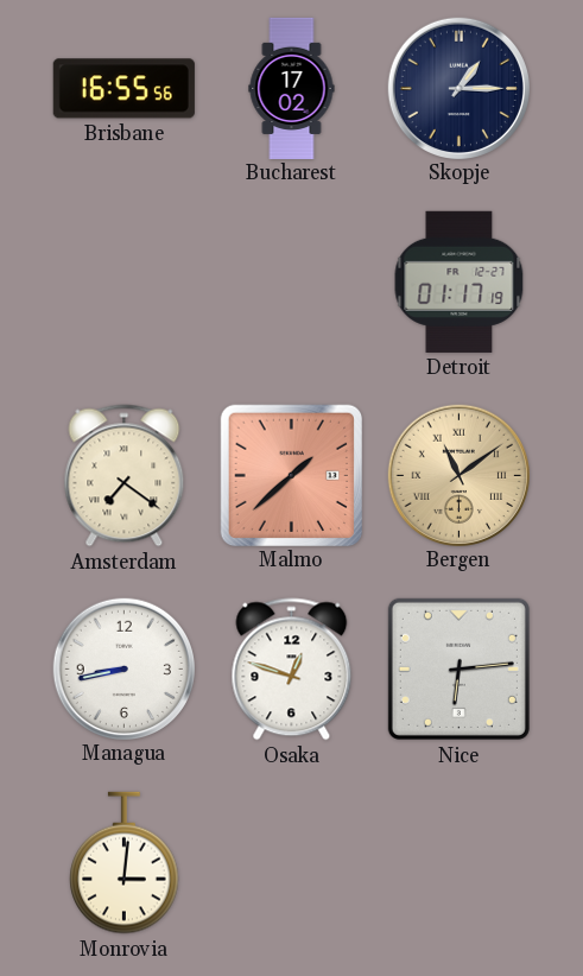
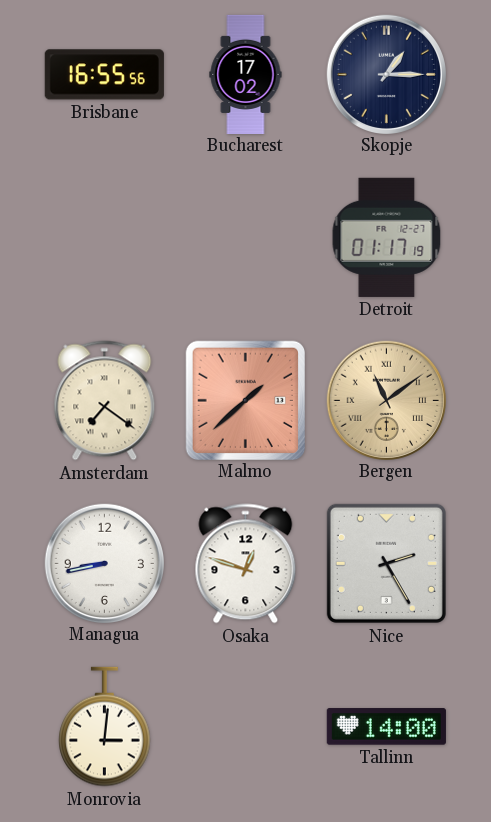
Nice: 6:14 -> 2:25 (386, 563)
Tallinn: none -> 14:00 (386, 727)
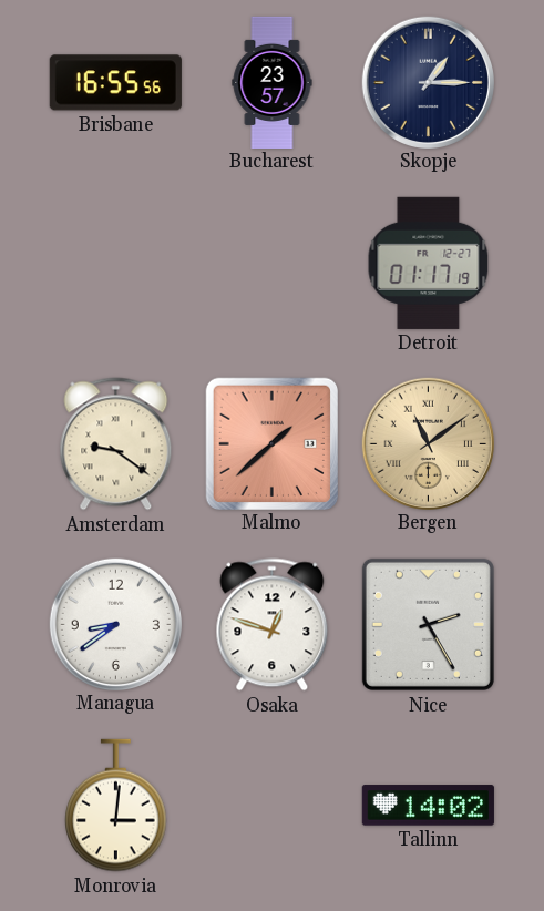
Bucharest: 17:02 -> 23:57 (273, 82)
Amsterdam: 7:21 -> 9:21 (116, 444)
Managua: 8:43 -> 8:39 (115, 624)
Tallinn: 14:00 -> 14:02 (428, 806)
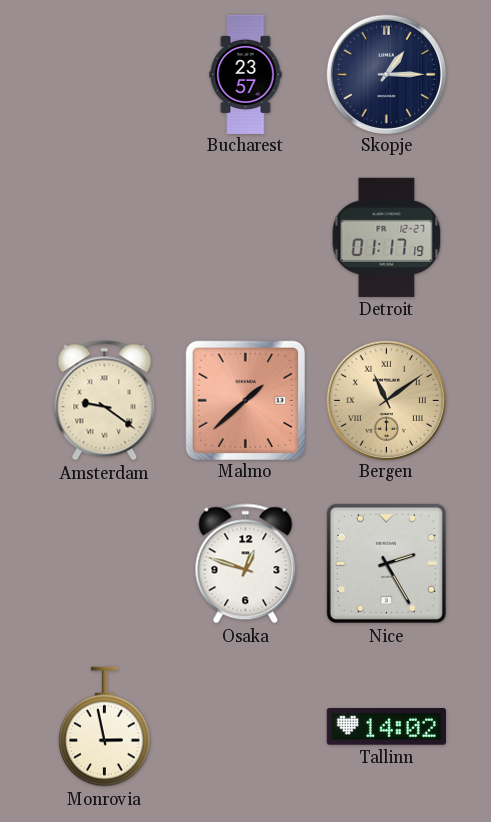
Brisbane: 16:55 -> none (115, 83)
Managua: 8:39 -> none (115, 624)
Monrovia: 3:01 -> 2:58 (105, 727)
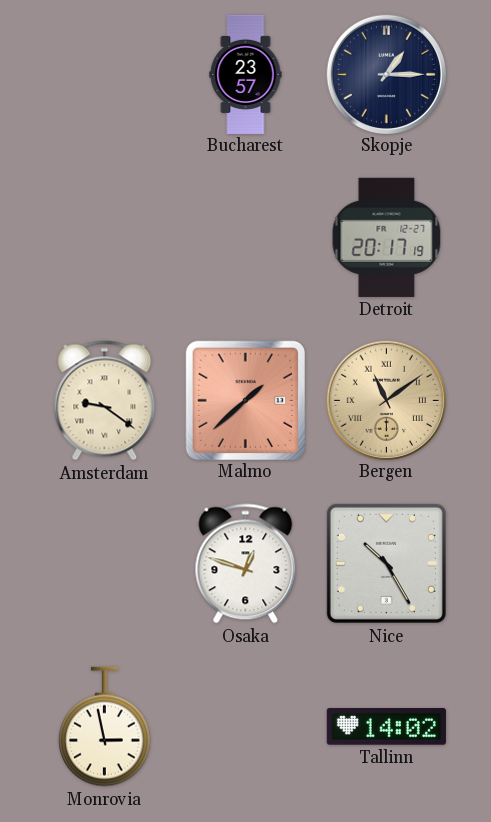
Detroit: 01:17 -> 20:17 (387, 237)
Nice: 2:25 -> 10:25 (386, 563)
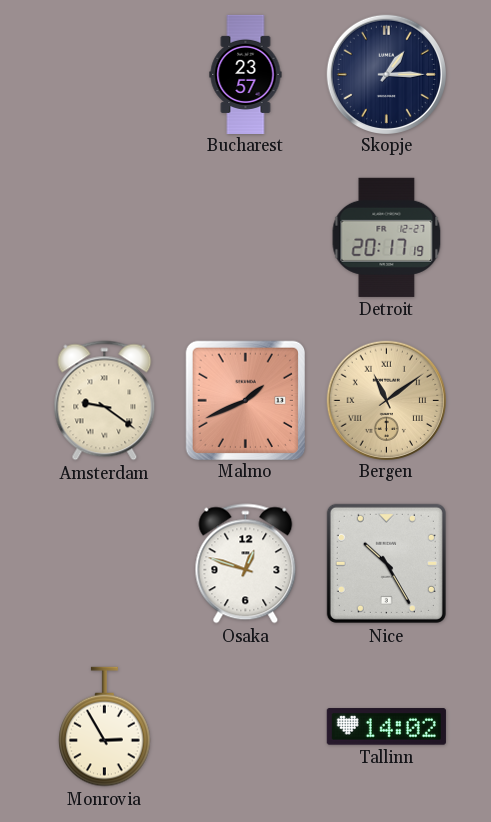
Malmo: 1:38 -> 1:41 (245, 400)
Monrovia: 2:58 -> 2:55 (105, 727)
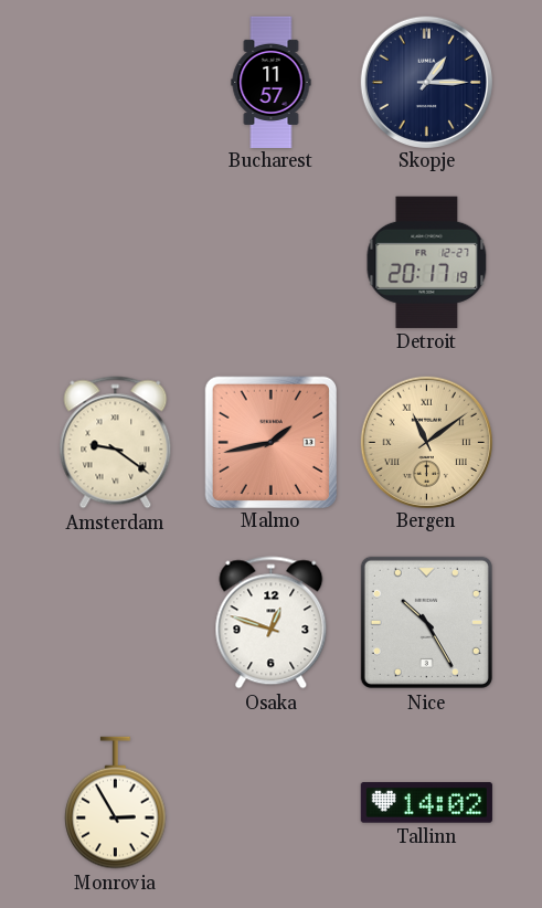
Bucharest: 23:57 -> 11:57 (272, 82)
Malmo: 1:41 -> 1:43 (270, 442)
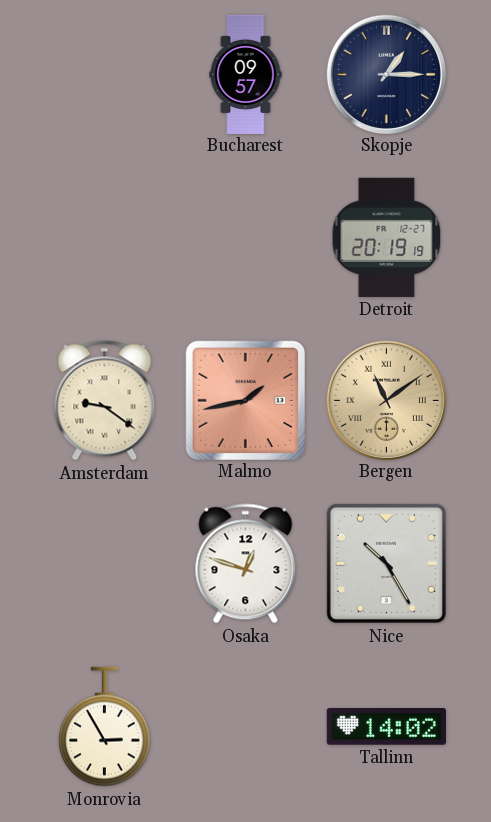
Bucharest: 11:57 -> 09:57 (246, 74)
Detroit: 20:17 -> 20:19 (387, 237)
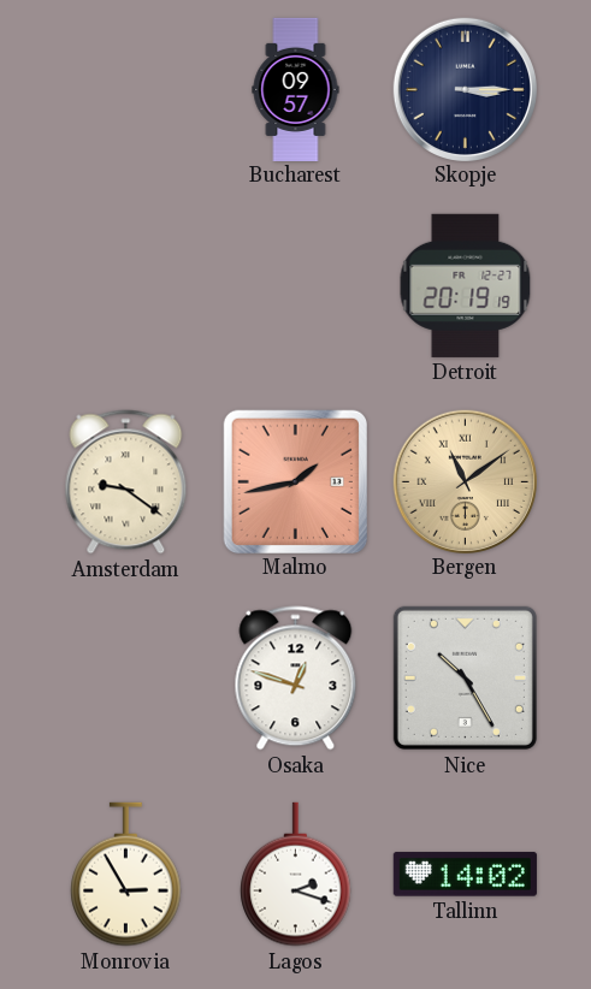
Skopje: 1:15 -> 3:15 (465, 89)
Lagos: none -> 2:18 (296, 875)
